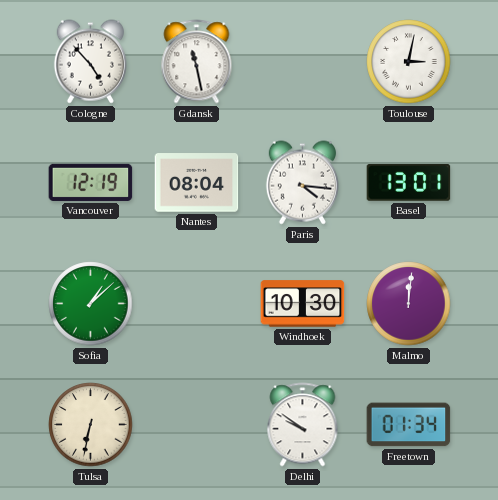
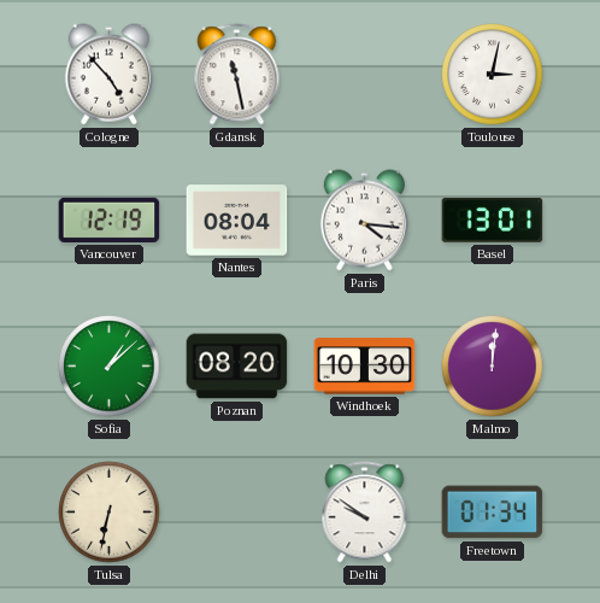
Poznan: none -> 08:20 (237, 367)
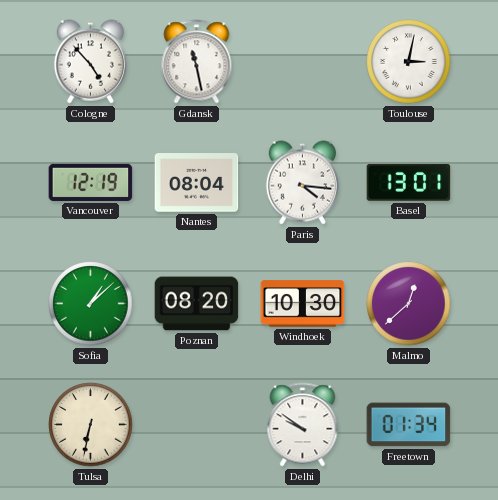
Malmo: 12:01 -> 12:38 (409, 304)
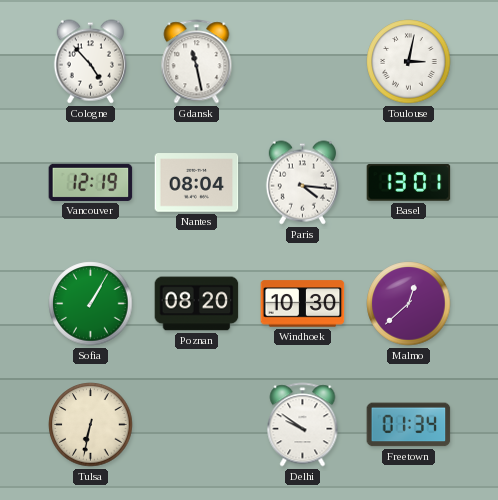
Sofia: 1:08 -> 1:05 (91, 304)
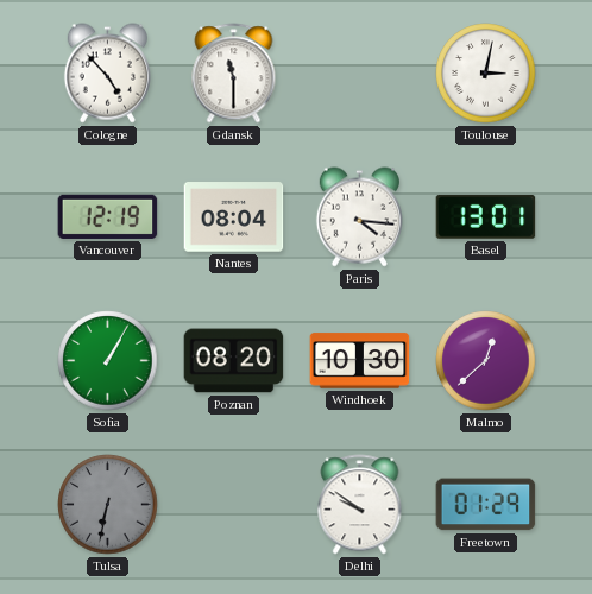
Gdansk: 11:28 -> 11:30 (234, 74)
Tulsa dial: cream -> grey (108, 505)
Freetown: 01:34 -> 01:29 (486, 505)
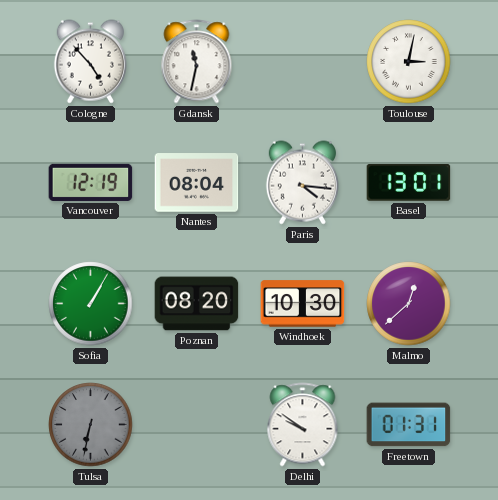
Gdansk: 11:30 -> 11:32 (197, 62)
Freetown: 01:29 -> 01:31 (409, 425)
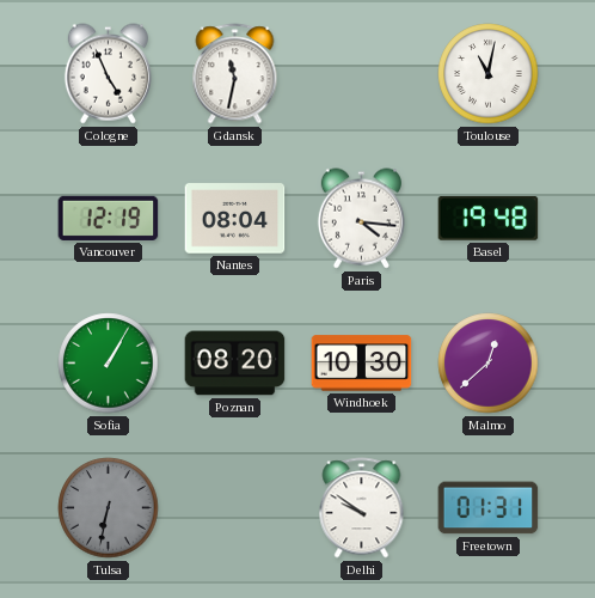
Cologne: 4:53 -> 4:56 (108, 74)
Toulouse: 3:02 -> 11:02 (489, 74)
Basel: 13:01 -> 19:48 (489, 219)
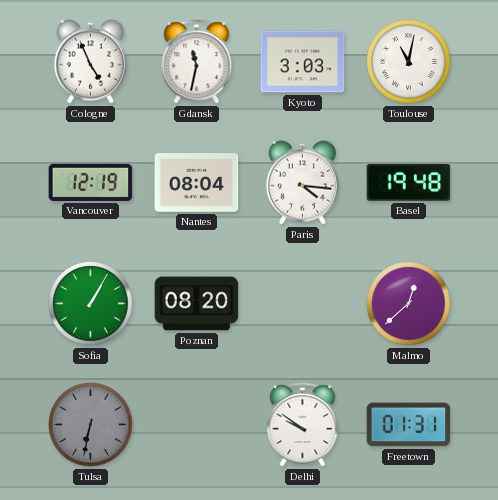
Kyoto: none -> 3:03 (303, 62)
Windhoek: 10:30 -> none (362, 364)
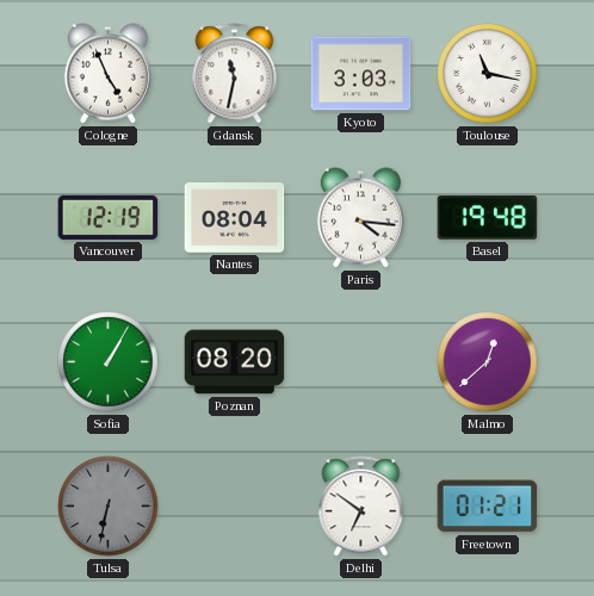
Toulouse: 11:02 -> 11:17 (488, 74)
Delhi: 9:51 -> 6:51 (361, 507)
Freetown: 01:31 -> 01:21 (488, 507)
